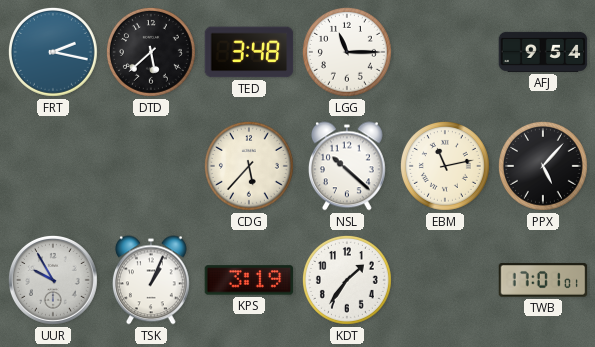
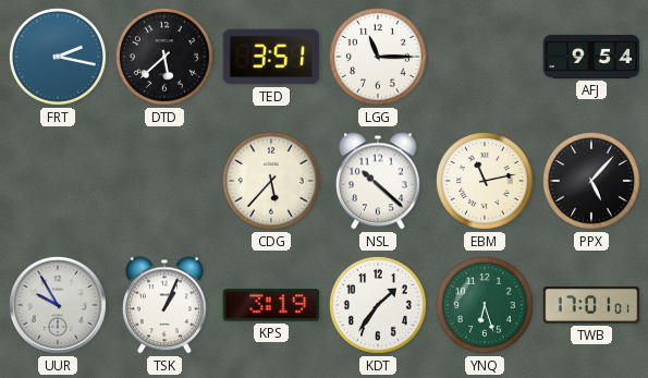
TED: 3:48 -> 3:51 (271, 57)
YNQ: none -> 6:27 (485, 305)
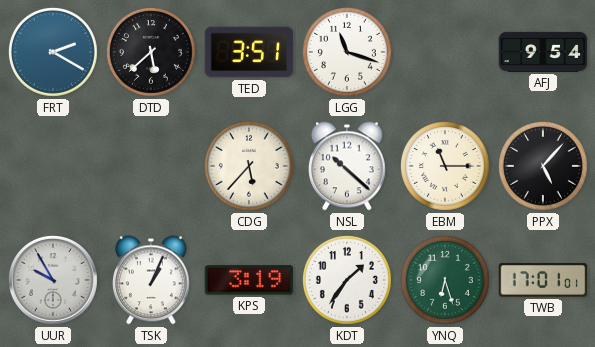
FRT: 2:17 -> 2:20 (53, 52)
LGG: 11:15 -> 11:18 (347, 52)
EBM: 11:13 -> 11:15 (445, 166)
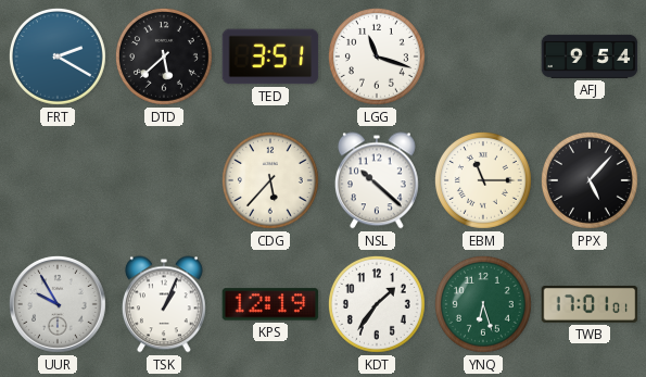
KPS: 3:19 -> 12:19 (270, 304)
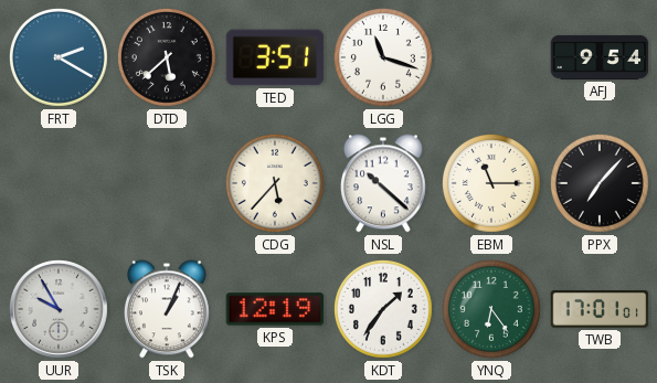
PPX: 5:07 -> 7:07 (600, 183)
YNQ: 6:27 -> 6:24 (491, 309)
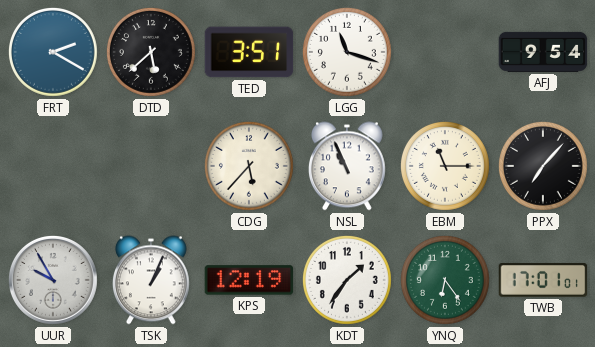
NSL: 10:22 -> 10:56 (348, 166)
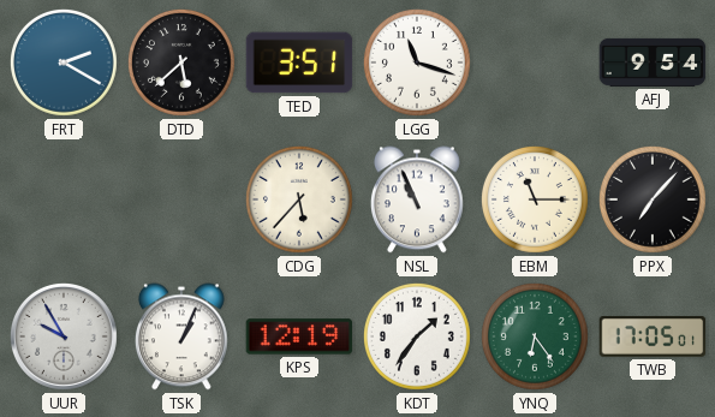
TWB: 17:01 -> 17:05 (653, 338)
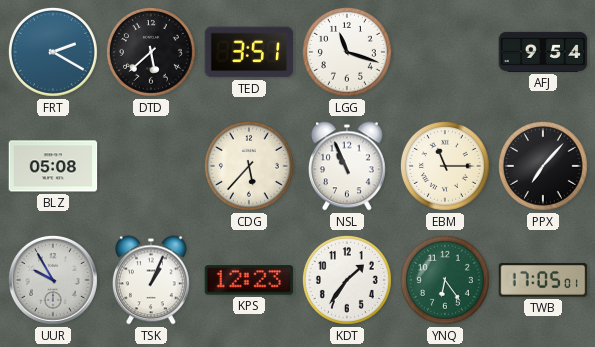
BLZ: none -> 05:08 (53, 166)
KPS: 12:19 -> 12:23 (249, 280)
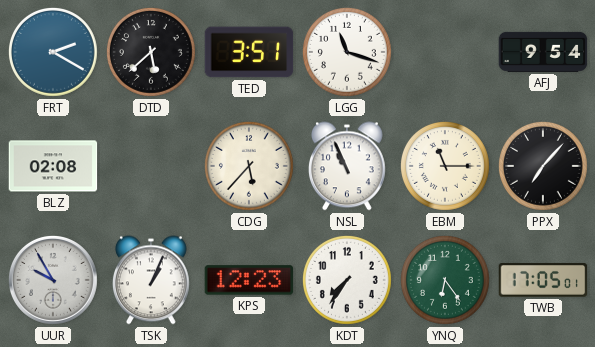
BLZ: 05:08 -> 02:08 (53, 166)
KDT: 1:36 -> 7:36 (347, 280)
